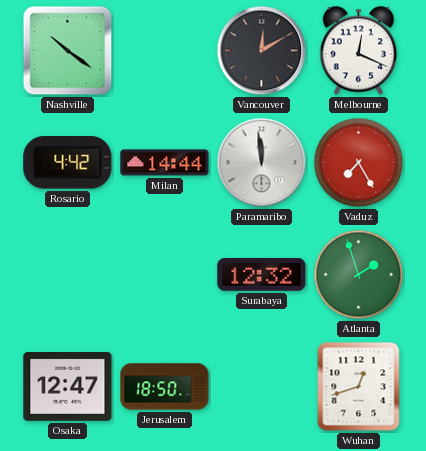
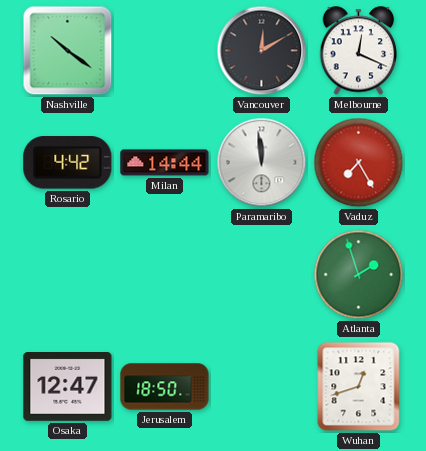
Surabaya: 12:32 -> none (262, 275)
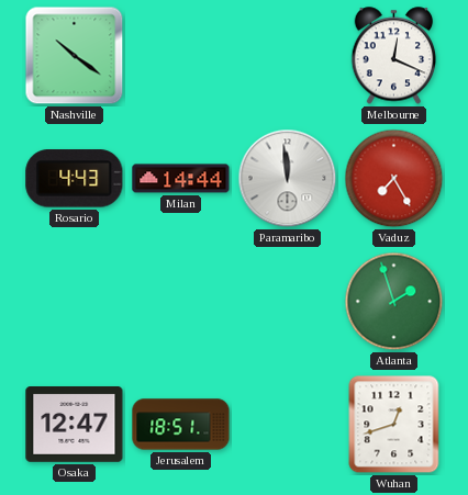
Vancouver: 12:10 -> none (262, 51)
Rosario: 4:42 -> 4:43 (75, 179)
Jerusalem: 18:50 -> 18:51 (181, 425)
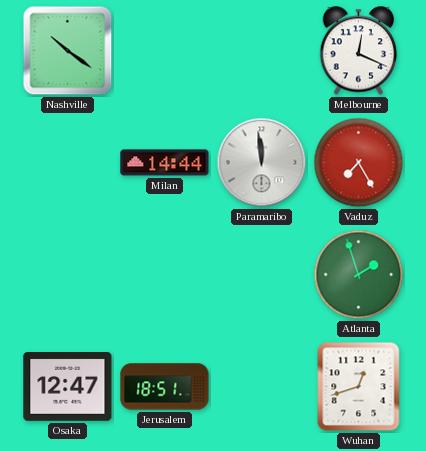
Rosario: 4:43 -> none (75, 179)
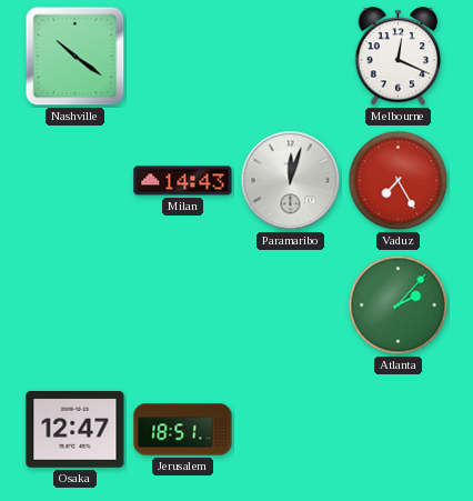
Milan: 14:44 -> 14:43 (183, 181)
Paramaribo: 11:59 -> 12:03 (291, 181)
Atlanta: 1:57 -> 2:07 (399, 305)
Wuhan: 12:42 -> none (359, 387)
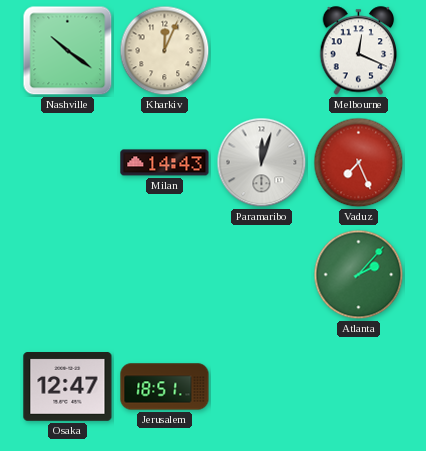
Kharkiv: none -> 12:04 (165, 51)
Vaduz: 7:25 -> 7:26 (359, 163)
